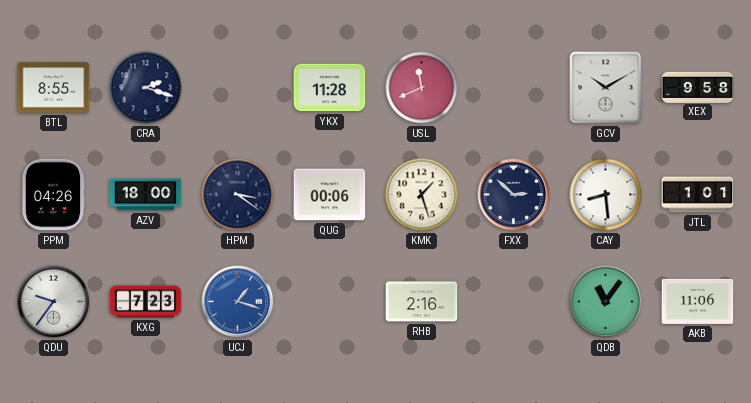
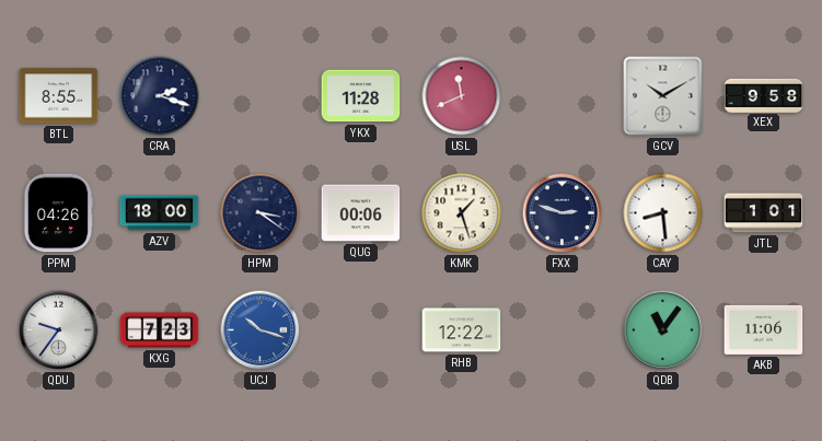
FXX: 2:52 -> 2:48 (563, 213)
UCJ: 1:18 -> 10:18 (261, 330)
RHB: 2:16 -> 12:22 (462, 330)
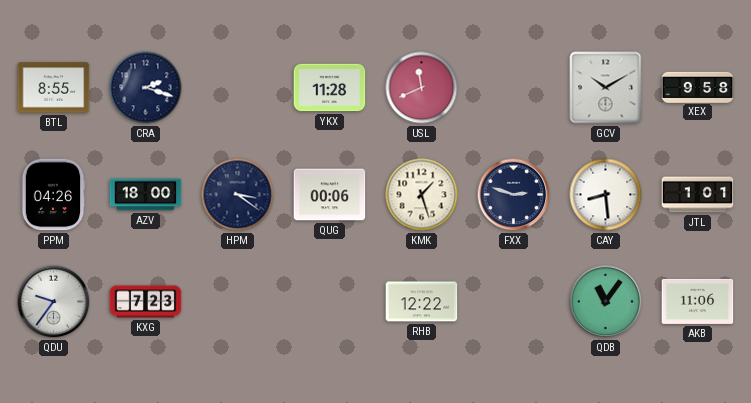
UCJ: 10:18 -> none (261, 330)
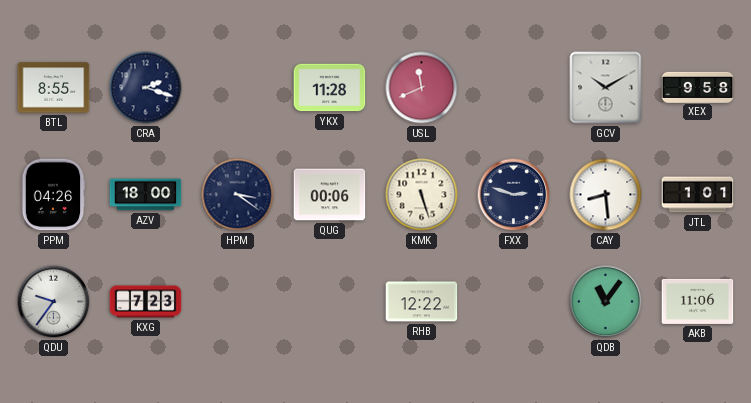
KMK: 1:27 -> 5:27 (422, 195)
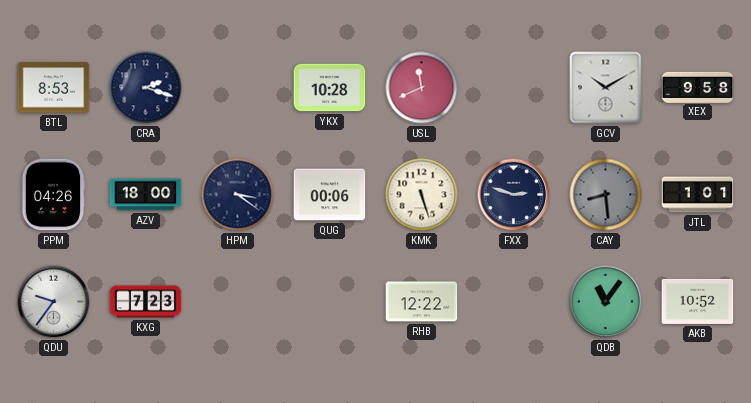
BTL: 8:55 -> 8:53 (54, 88)
YKX: 11:28 -> 10:28 (330, 88)
CAY dial: white -> grey (606, 195)
AKB: 11:06 -> 10:52 (698, 301)
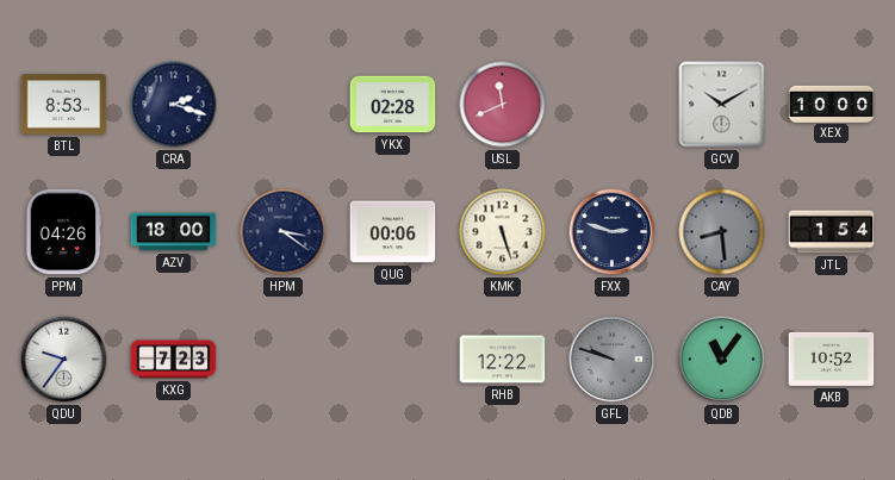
YKX: 10:28 -> 02:28 (393, 105)
XEX: 9:58 -> 10:00 (832, 104)
JTL: 1:01 -> 1:54 (832, 232)
GFL: none -> 9:48 (613, 360)
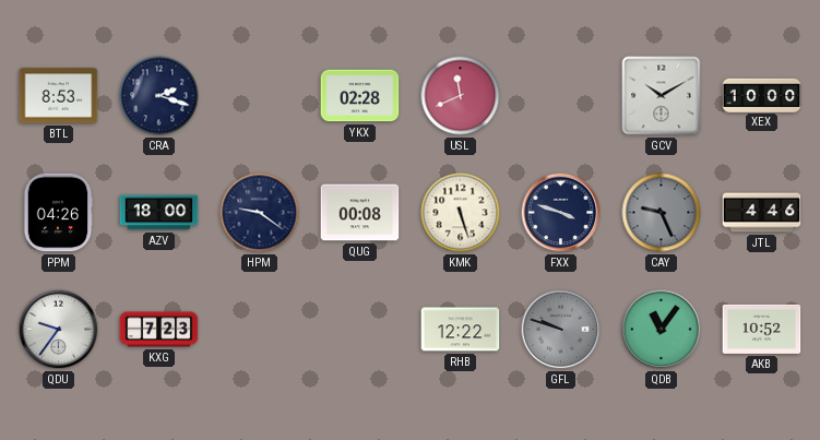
HPM: 3:21 -> 9:21 (260, 213)
QUG: 00:06 -> 00:08 (360, 213)
FXX: 2:48 -> 3:48 (561, 213)
CAY: 8:29 -> 9:26 (662, 213)
JTL: 1:54 -> 4:46 (762, 213)
